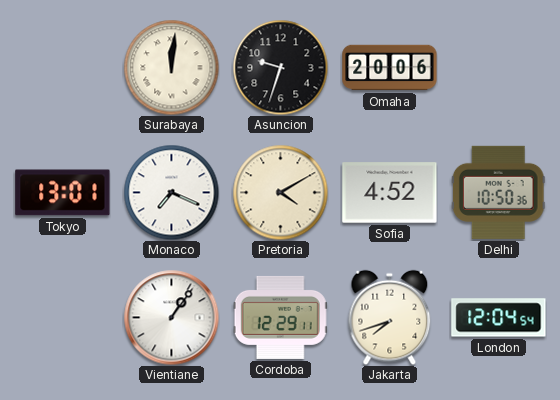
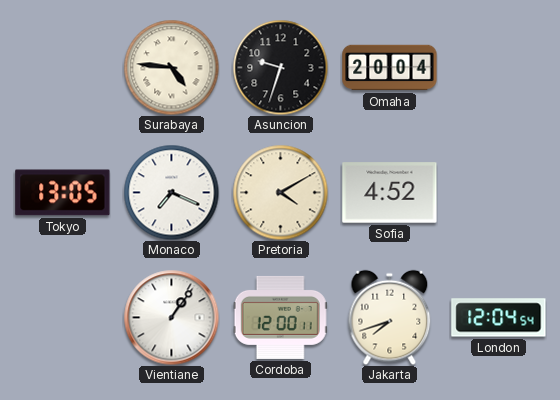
Surabaya: 12:01 -> 4:46 (171, 67)
Omaha: 20:06 -> 20:04 (390, 68)
Tokyo: 13:01 -> 13:05 (63, 193)
Delhi: 10:50 -> none (498, 192)
Cordoba: 12:29 -> 12:00 (280, 317)
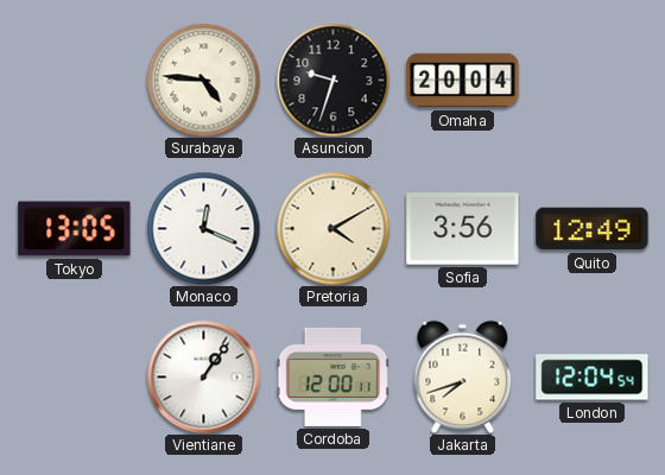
Monaco: 7:19 -> 12:19 (203, 228)
Sofia: 4:52 -> 3:56 (463, 229)
Quito: none -> 12:49 (593, 229)
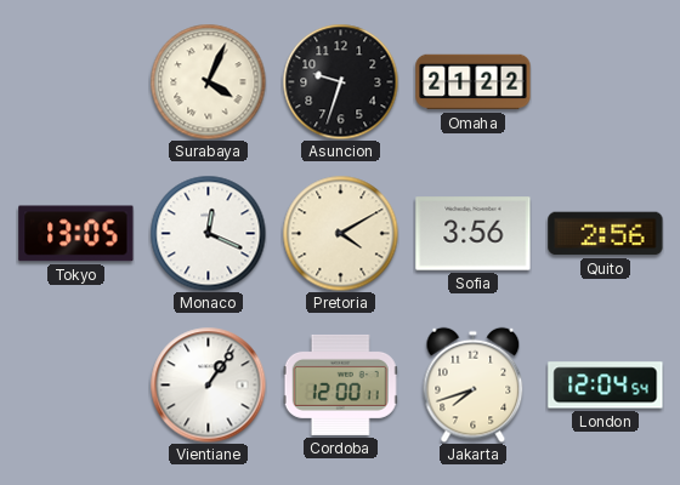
Surabaya: 4:46 -> 4:04 (208, 81)
Omaha: 20:04 -> 21:22 (474, 82)
Quito: 12:49 -> 2:56 (606, 234)
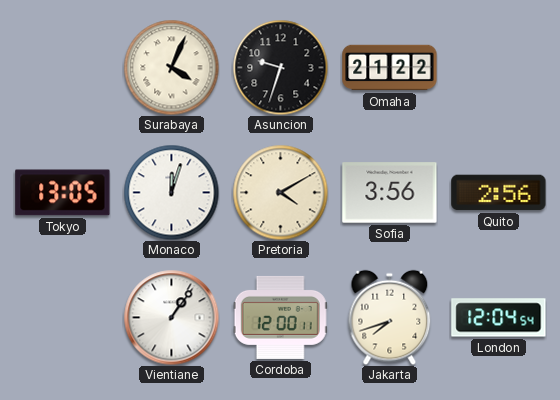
Monaco: 12:19 -> 12:03 (171, 192)
